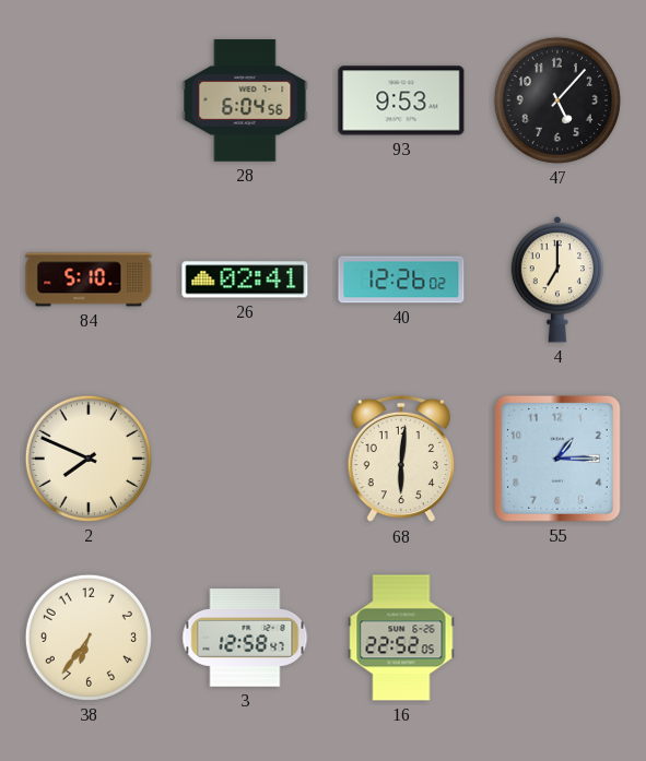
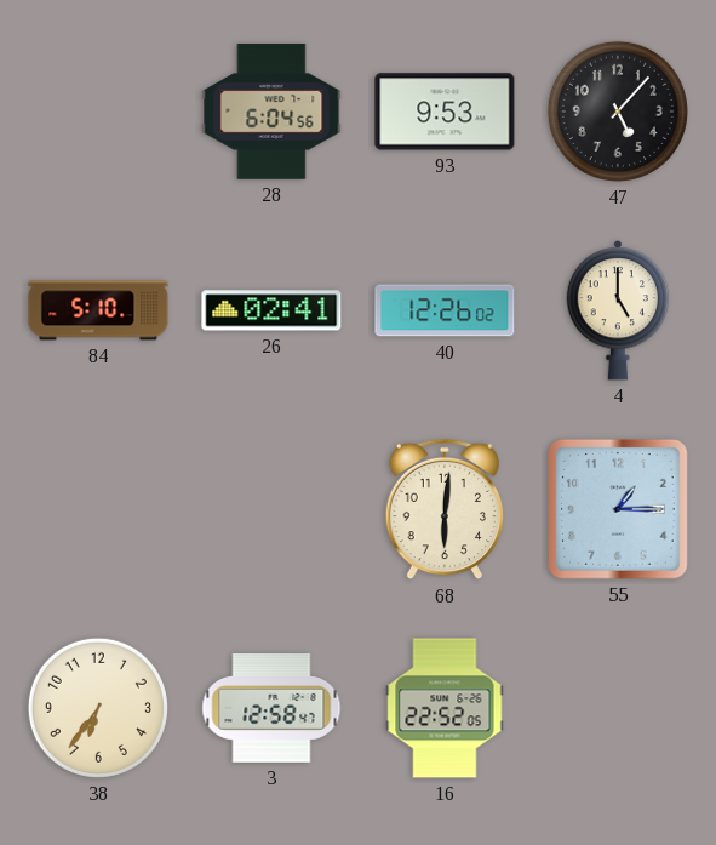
4: 7:00 -> 5:00 (617, 310)
2: 7:49 -> none (89, 459)
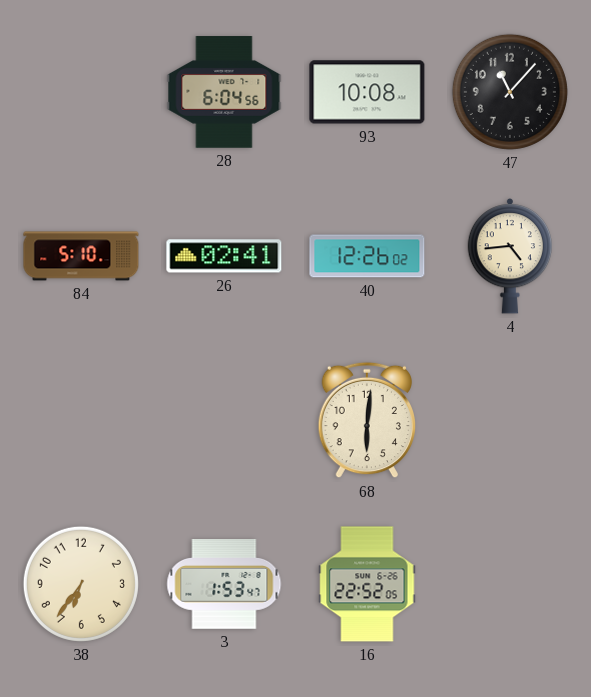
93: 9:53 -> 10:08 (367, 92)
47: 5:07 -> 11:07 (510, 92)
4: 5:00 -> 4:44 (509, 256)
55: 1:15 -> none (618, 509)
3: 12:58 -> 1:53 (224, 585)
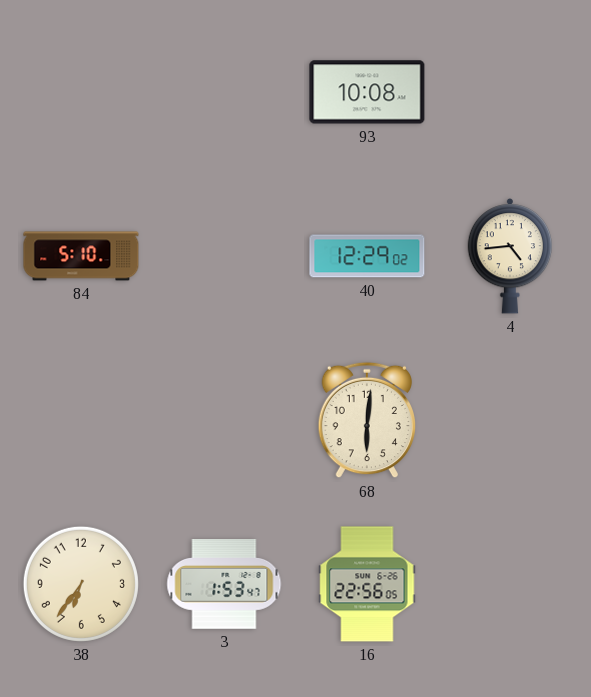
28: 6:04 -> none (224, 92)
47: 11:07 -> none (510, 92)
26: 02:41 -> none (224, 256)
40: 12:26 -> 12:29 (367, 256)
16: 22:52 -> 22:56 (367, 584)
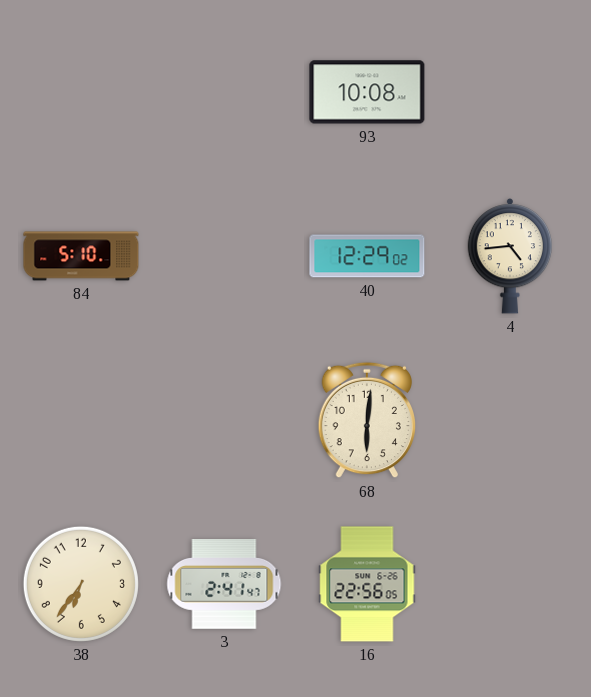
3: 1:53 -> 2:41 (224, 585)
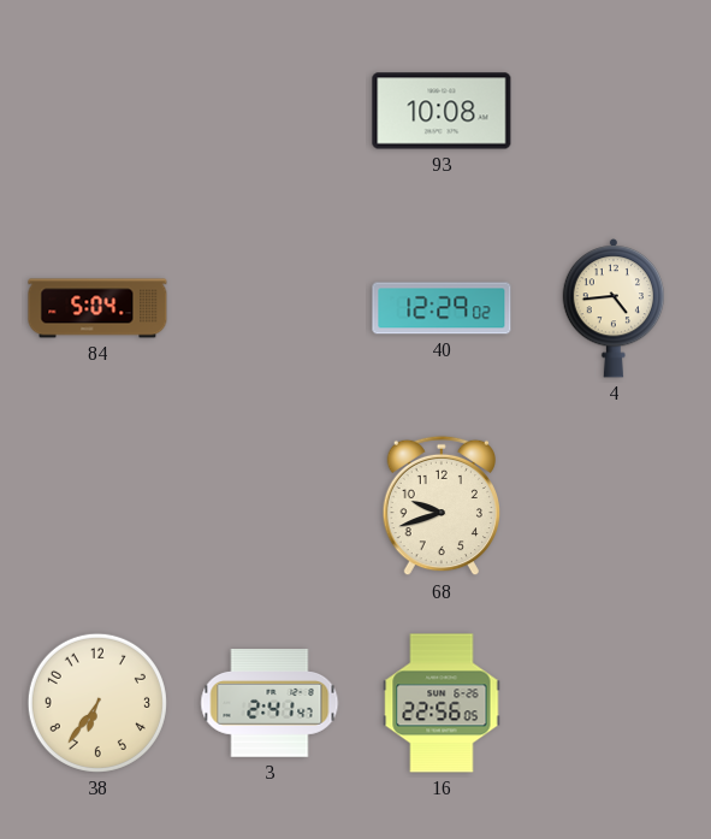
84: 5:10 -> 5:04 (97, 308)
68: 6:01 -> 9:42 (440, 506)
